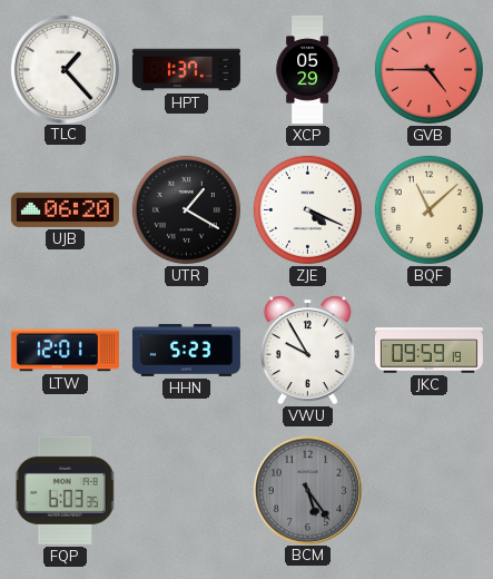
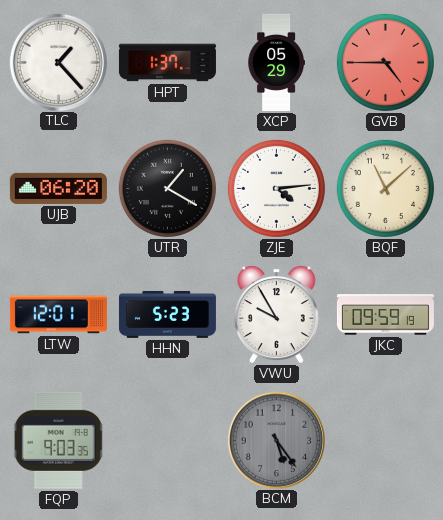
ZJE: 4:19 -> 4:14 (276, 188)
FQP: 6:03 -> 9:03 (59, 440)
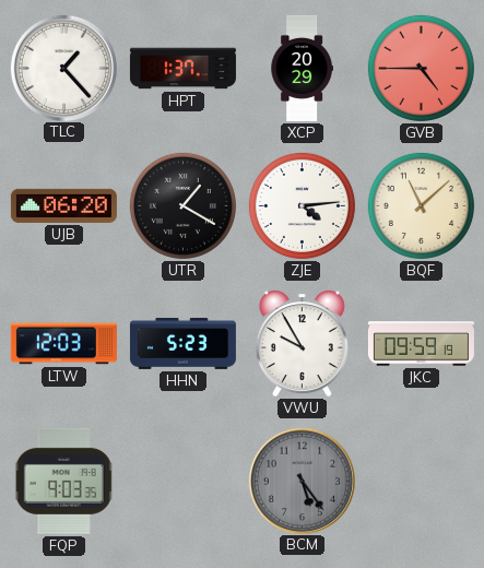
XCP: 05:29 -> 20:29 (302, 68)
LTW: 12:01 -> 12:03 (63, 344)
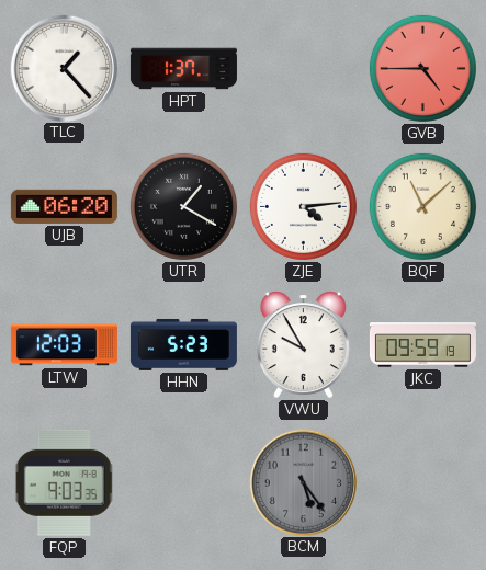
XCP: 20:29 -> none (302, 68)
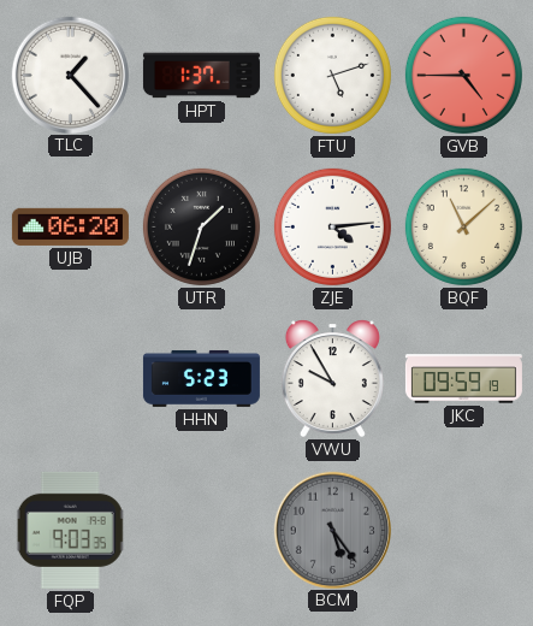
FTU: none -> 5:12 (332, 75)
UTR: 1:20 -> 1:33 (201, 226)
LTW: 12:03 -> none (64, 345)
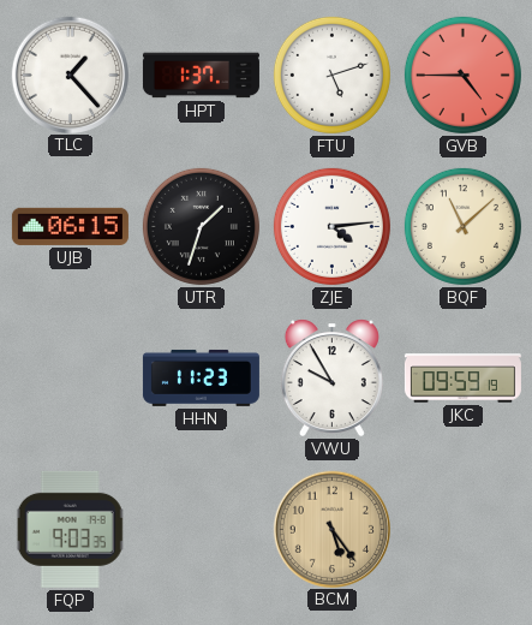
UJB: 06:20 -> 06:15 (70, 226)
HHN: 5:23 -> 11:23 (201, 377)
BCM dial: grey -> champagne (331, 529)
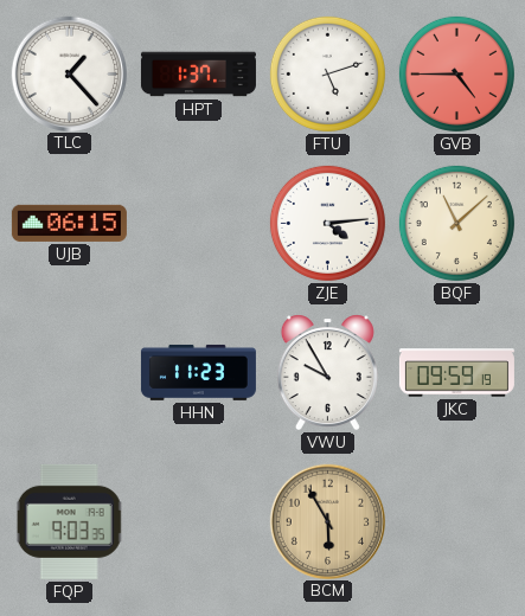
UTR: 1:33 -> none (201, 226)
BCM: 5:24 -> 5:55 (327, 521)
